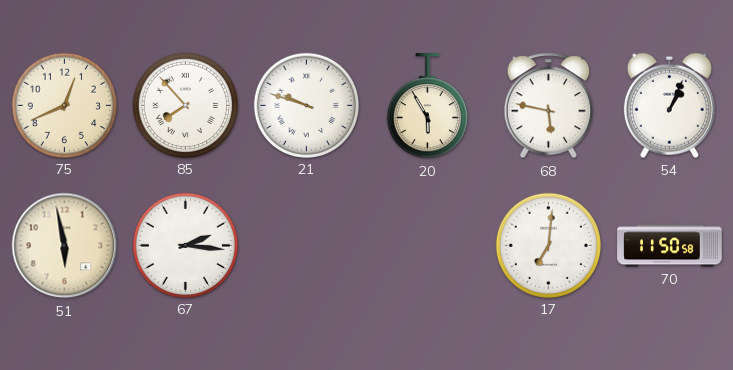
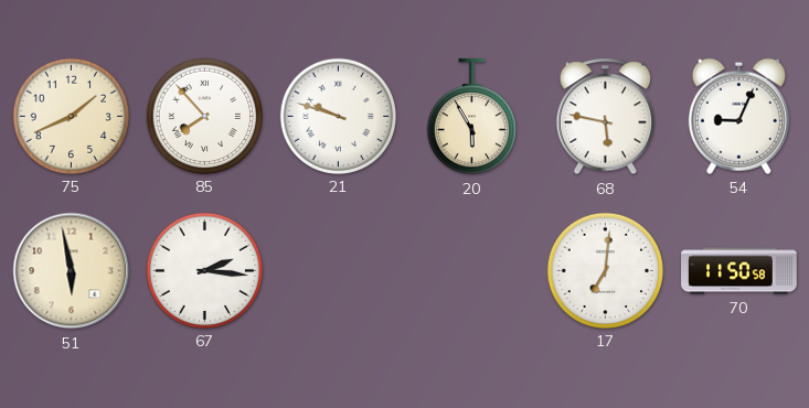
75: 12:41 -> 1:41 (71, 116)
54: 1:04 -> 9:04 (738, 116)
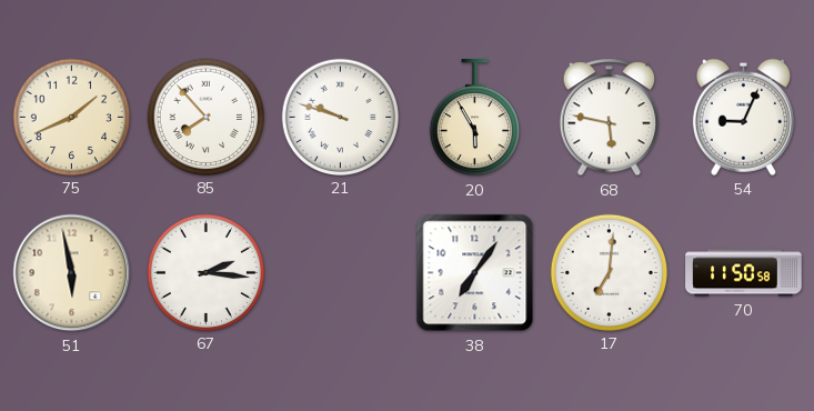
38: none -> 7:06 (475, 273)
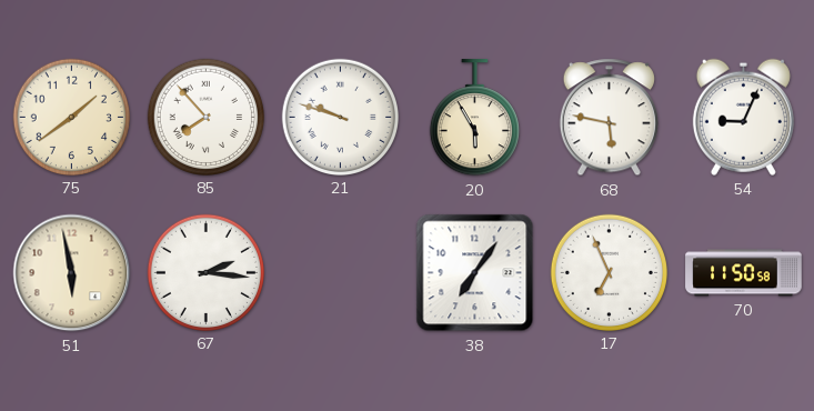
75: 1:41 -> 1:39 (71, 117)
17: 7:01 -> 6:56 (609, 272)
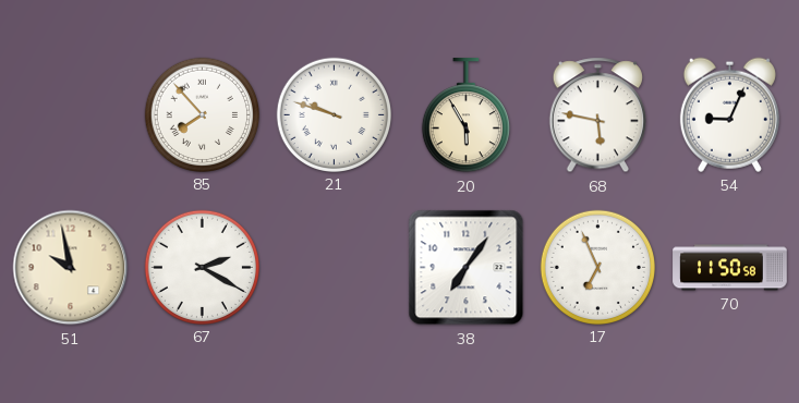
75: 1:39 -> none (71, 117)
51: 5:58 -> 9:58 (71, 268)
67: 2:16 -> 2:20 (202, 267)
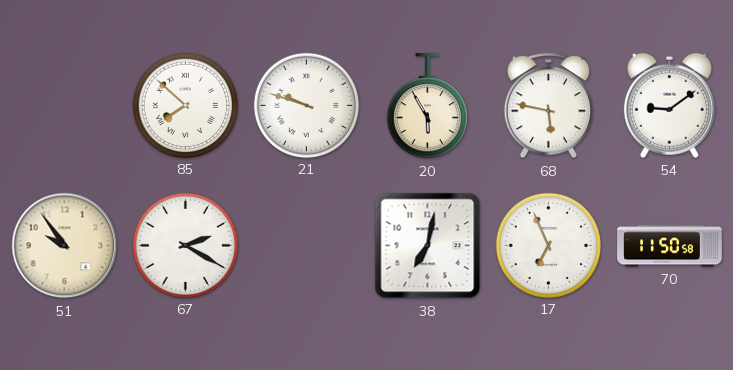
85: 7:53 -> 7:52 (185, 105)
54: 9:04 -> 9:09 (669, 105)
51: 9:58 -> 9:54 (65, 246)
38: 7:06 -> 7:02 (428, 246)
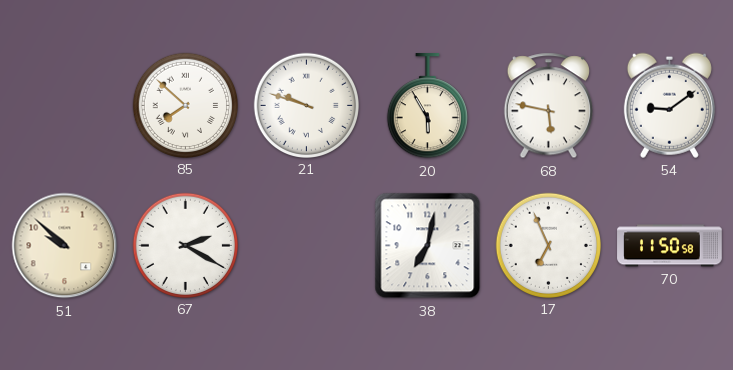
51: 9:54 -> 9:52 (65, 246)
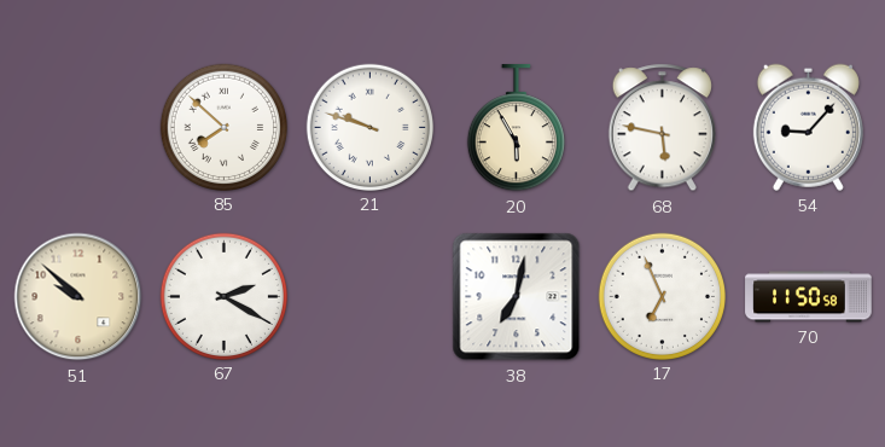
54: 9:09 -> 9:07 (808, 127)
